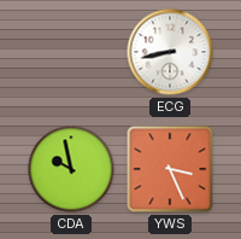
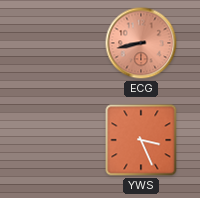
ECG dial: white -> salmon (141, 43)
CDA: 9:58 -> none (71, 169)
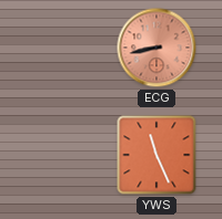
YWS: 3:26 -> 11:26 (157, 155)
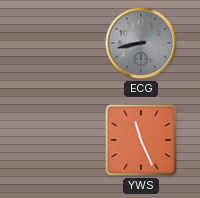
ECG dial: salmon -> grey (141, 43)
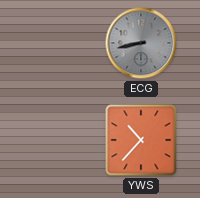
YWS: 11:26 -> 10:37 (141, 140)
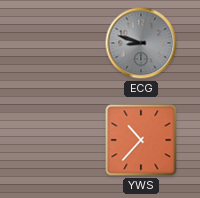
ECG: 8:43 -> 8:48 (141, 43)
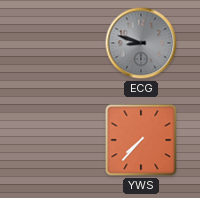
YWS: 10:37 -> 7:37 (141, 140)
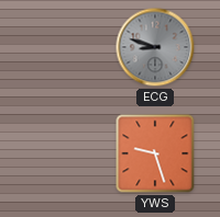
YWS: 7:37 -> 9:27 (155, 153)
